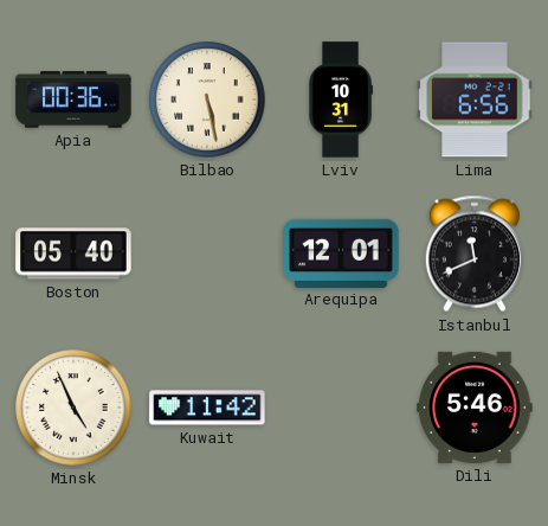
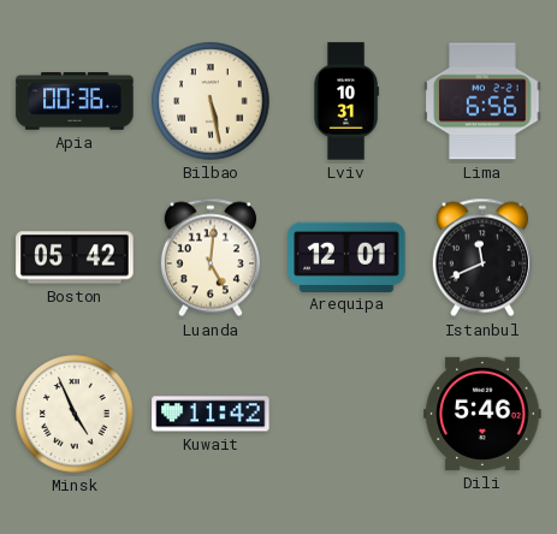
Boston: 05:40 -> 05:42 (75, 257)
Luanda: none -> 5:01 (211, 257)
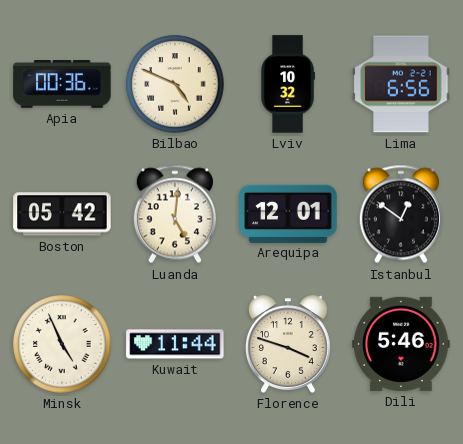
Bilbao: 5:28 -> 4:49 (175, 84)
Lviv: 10:31 -> 10:32 (288, 84)
Istanbul: 11:41 -> 12:51 (401, 214)
Kuwait: 11:42 -> 11:44 (175, 344)
Florence: none -> 3:48 (288, 344)
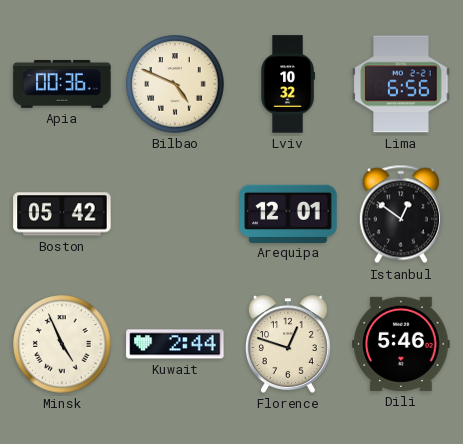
Luanda: 5:01 -> none (175, 214)
Kuwait: 11:44 -> 2:44 (175, 344)
Florence: 3:48 -> 12:48 (288, 344)
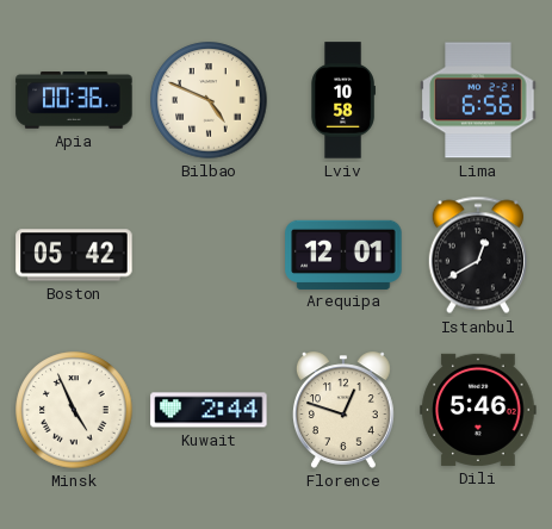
Lviv: 10:32 -> 10:58 (343, 100)
Istanbul: 12:51 -> 12:40 (478, 255)
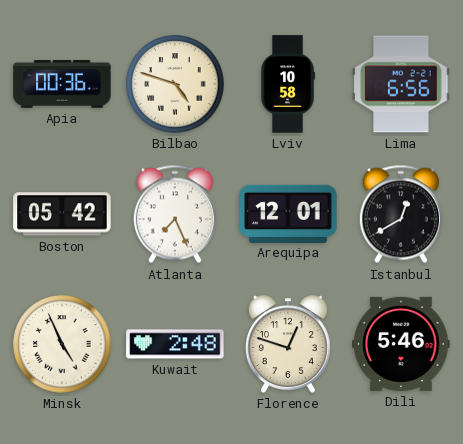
Bilbao: 4:49 -> 4:48 (175, 84)
Atlanta: none -> 7:26 (175, 214)
Kuwait: 2:44 -> 2:48 (175, 344)
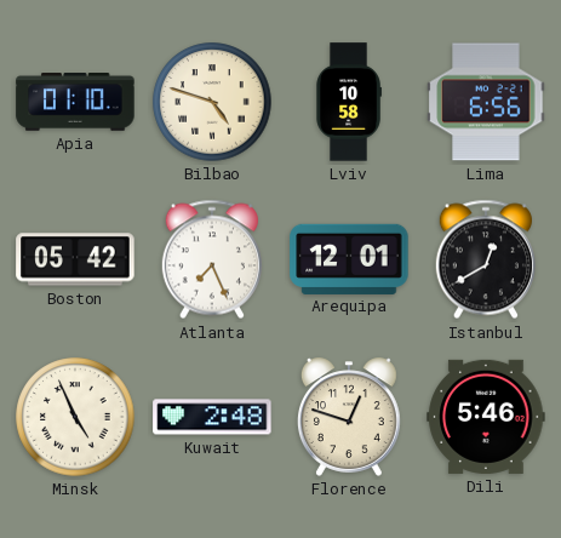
Apia: 00:36 -> 01:10 (75, 102)
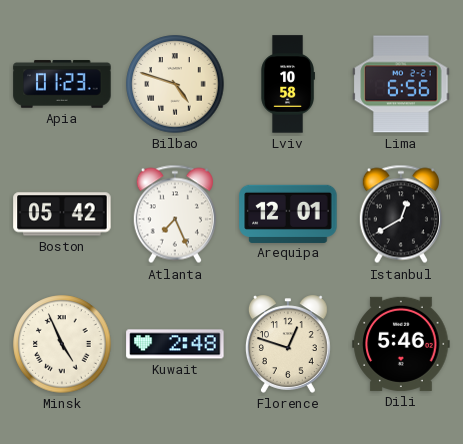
Apia: 01:10 -> 01:23 (62, 84)
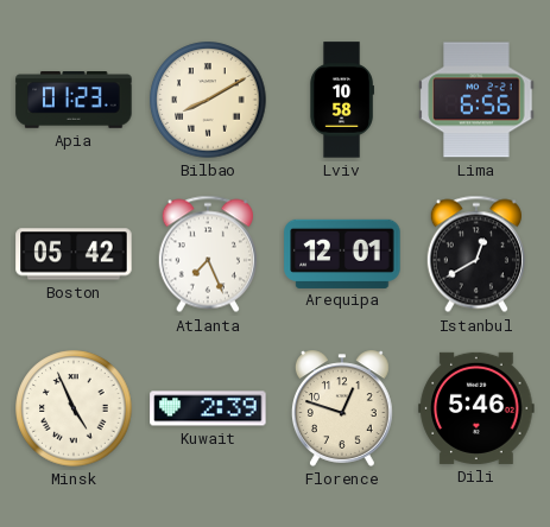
Bilbao: 4:48 -> 8:10 (208, 100)
Kuwait: 2:48 -> 2:39 (208, 408)
